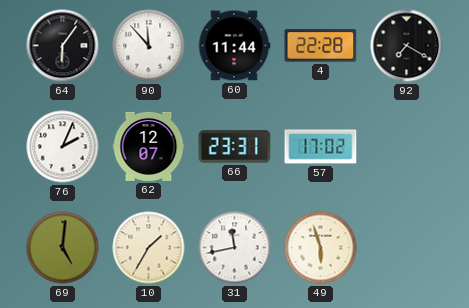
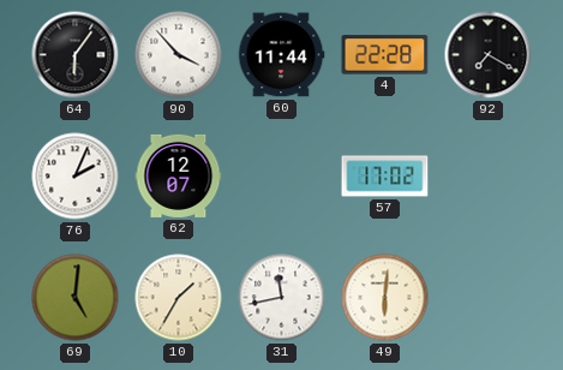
90: 11:53 -> 3:53 (179, 55)
66: 23:31 -> none (235, 147)
49: 5:57 -> 6:01 (385, 298)
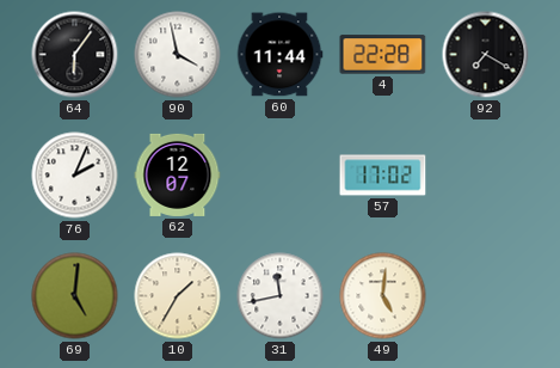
90: 3:53 -> 3:58 (178, 55)
49: 6:01 -> 5:01 (383, 296)
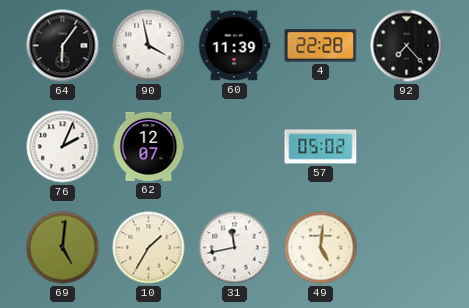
60: 11:44 -> 11:39 (234, 46)
92: 7:20 -> 7:23 (407, 46)
57: 17:02 -> 05:02 (321, 147)
